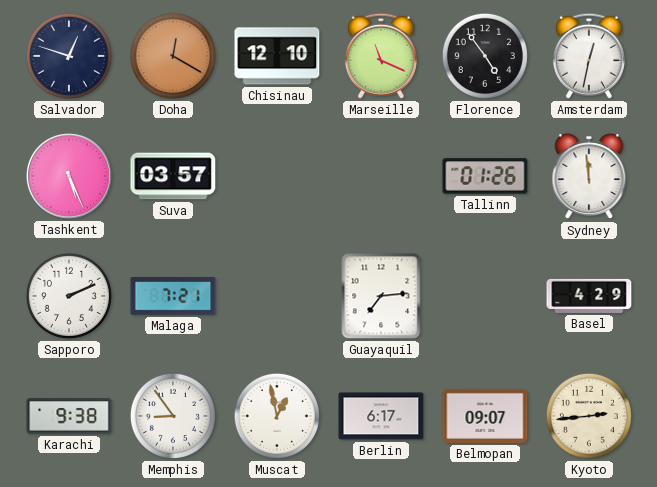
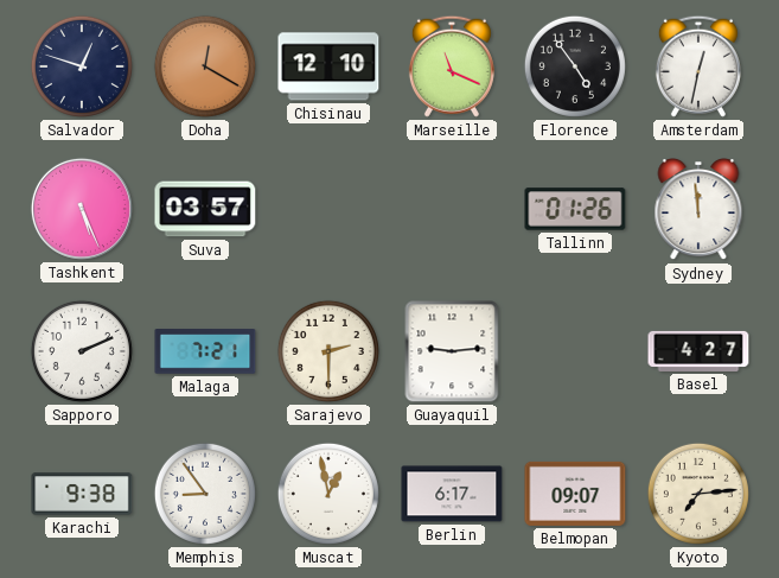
Sarajevo: none -> 2:30 (328, 351)
Guayaquil: 7:14 -> 9:14 (452, 351)
Basel: 4:29 -> 4:27 (698, 351)
Kyoto: 2:44 -> 7:14 (698, 494)
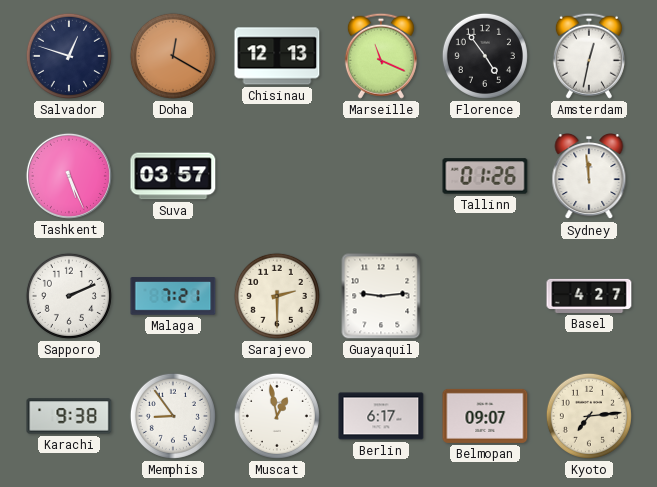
Chisinau: 12:10 -> 12:13 (277, 56)
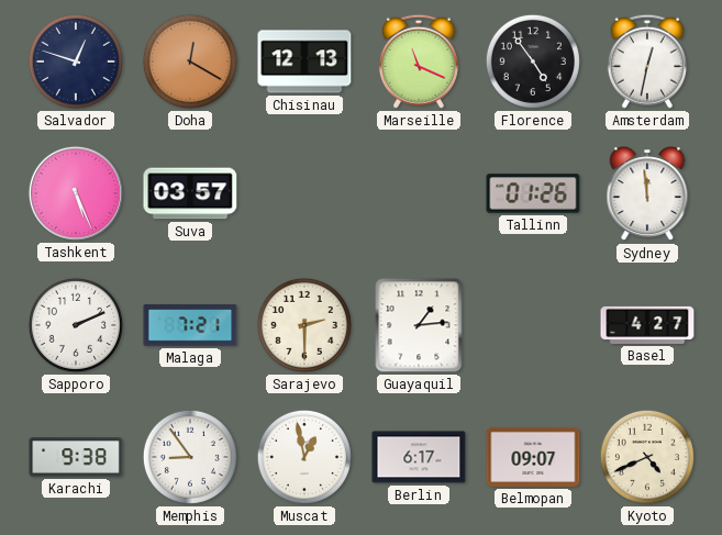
Guayaquil: 9:14 -> 1:14 (419, 325)
Kyoto: 7:14 -> 4:41 (647, 457)
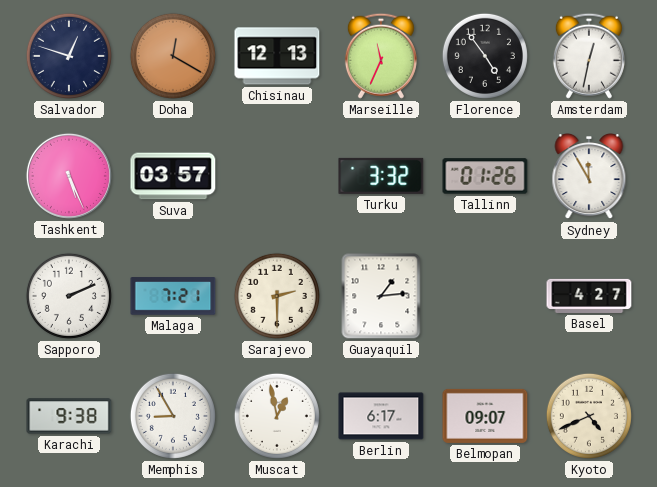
Marseille: 11:19 -> 11:34 (381, 56)
Turku: none -> 3:32 (381, 176)
Sydney: 11:59 -> 11:55 (589, 177)
Memphis: 8:54 -> 8:55 (173, 416)
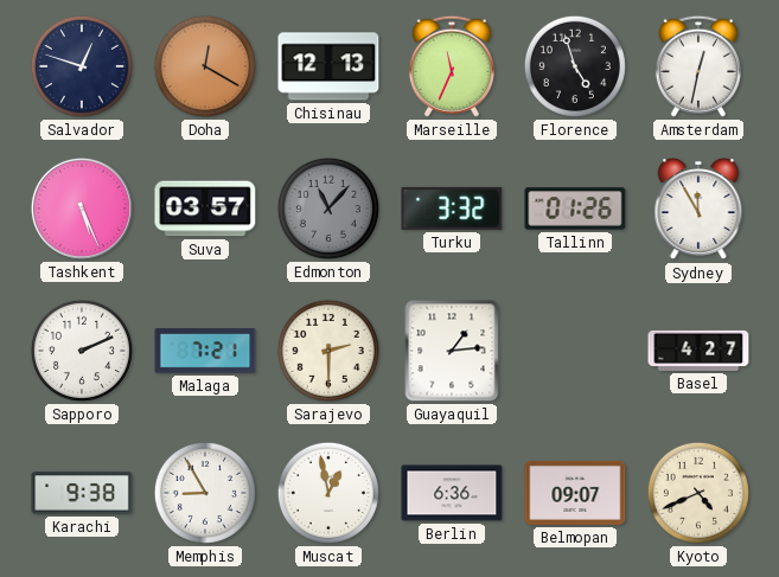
Florence: 4:54 -> 4:57 (575, 66)
Edmonton: none -> 11:07 (328, 209)
Berlin: 6:17 -> 6:36 (452, 493)
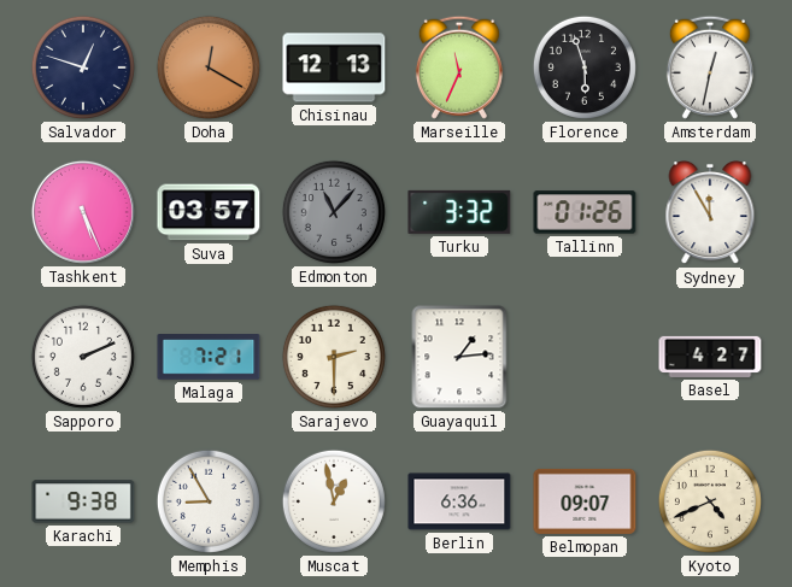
Florence: 4:57 -> 5:57 (585, 67)
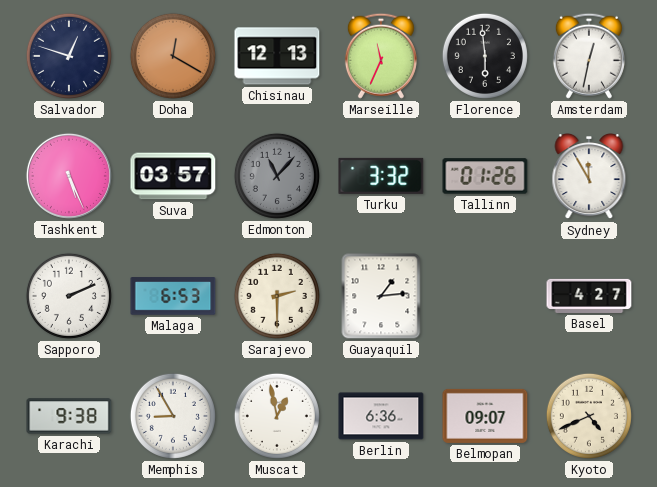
Florence: 5:57 -> 5:59 (485, 56)
Malaga: 7:21 -> 6:53 (173, 296)
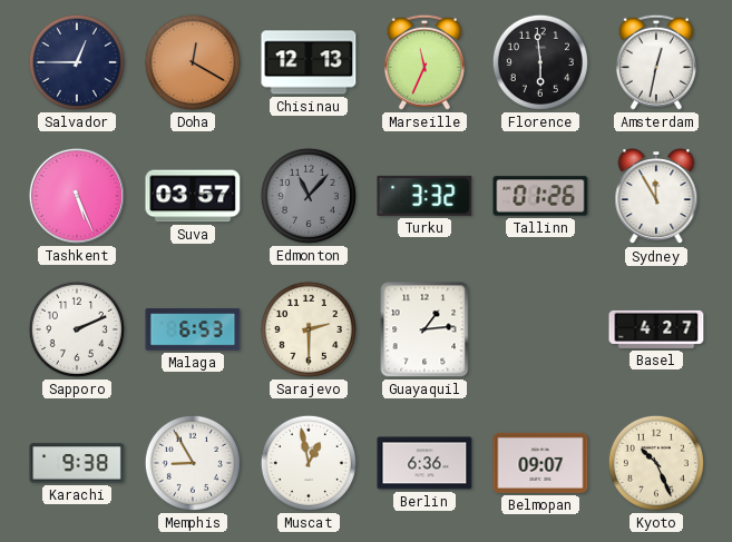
Salvador: 12:48 -> 12:45 (77, 62)
Kyoto: 4:41 -> 10:26 (656, 463)
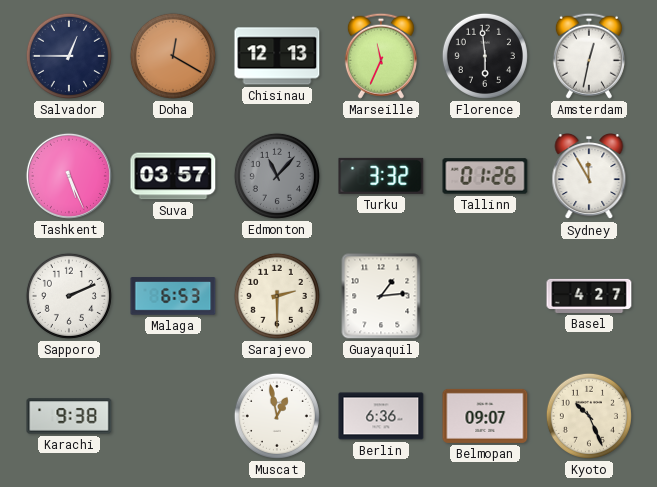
Memphis: 8:55 -> none (193, 463)
